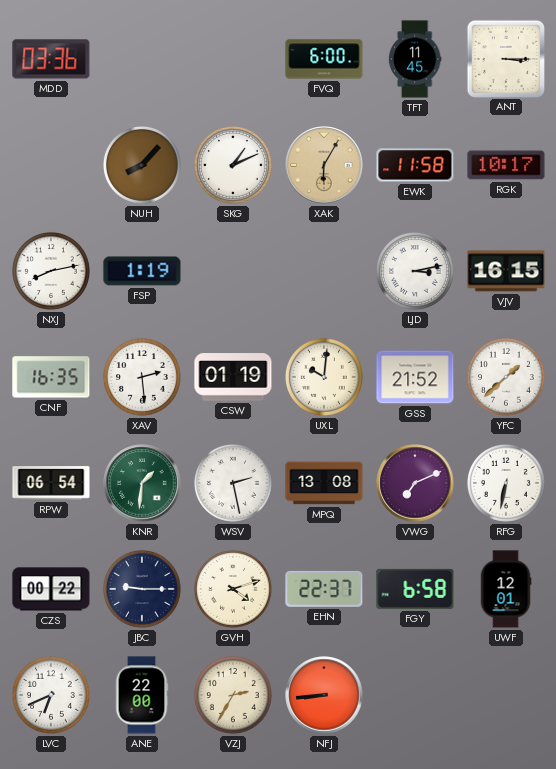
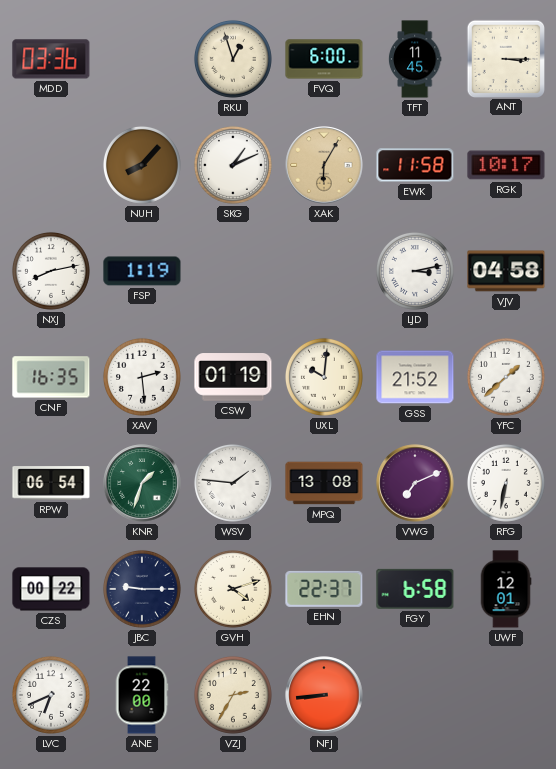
RKU: none -> 12:57 (233, 59)
VJV: 16:15 -> 04:58 (506, 271)
KNR: 1:31 -> 1:33 (142, 483)
WSV: 2:28 -> 1:46 (233, 483)
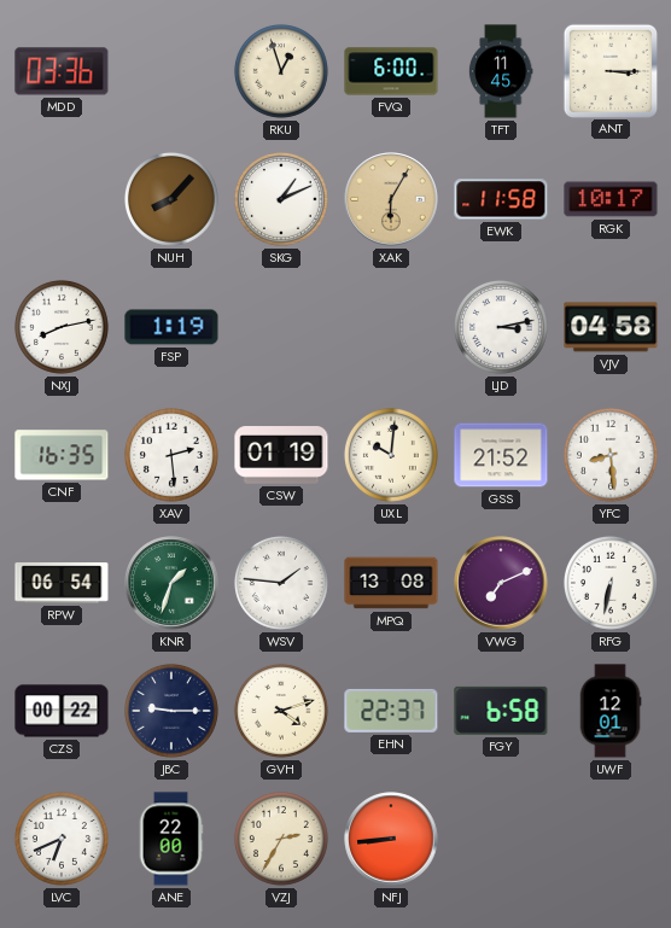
YFC: 1:38 -> 8:29 (611, 455)
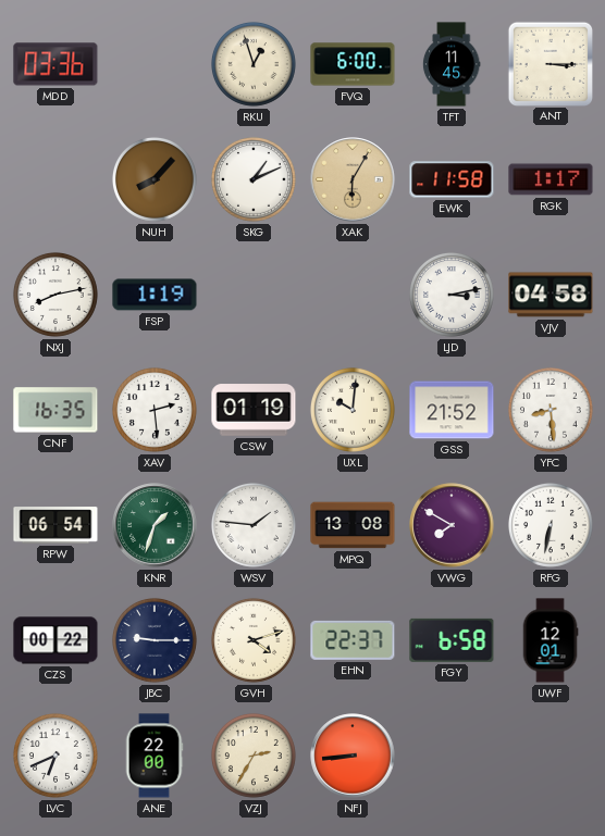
RGK: 10:17 -> 1:17 (551, 179)
VWG: 7:11 -> 7:50 (452, 525)
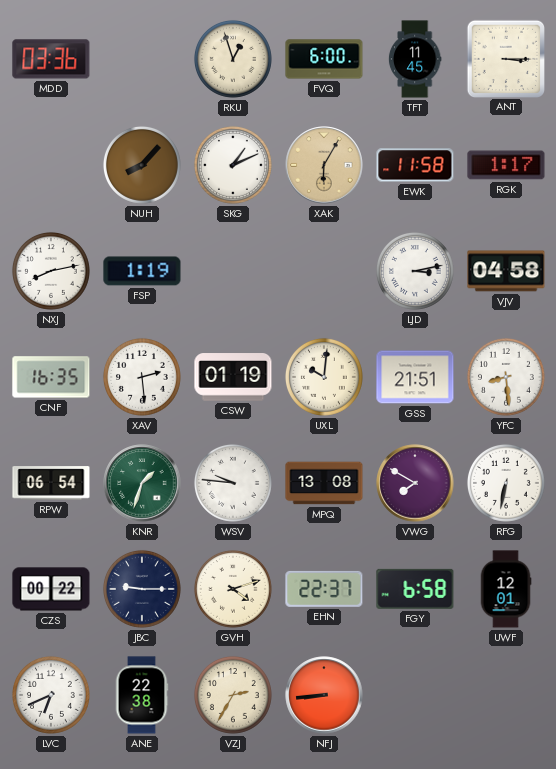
GSS: 21:52 -> 21:51 (415, 377)
WSV: 1:46 -> 9:46 (233, 483)
ANE: 22:00 -> 22:38 (142, 695)
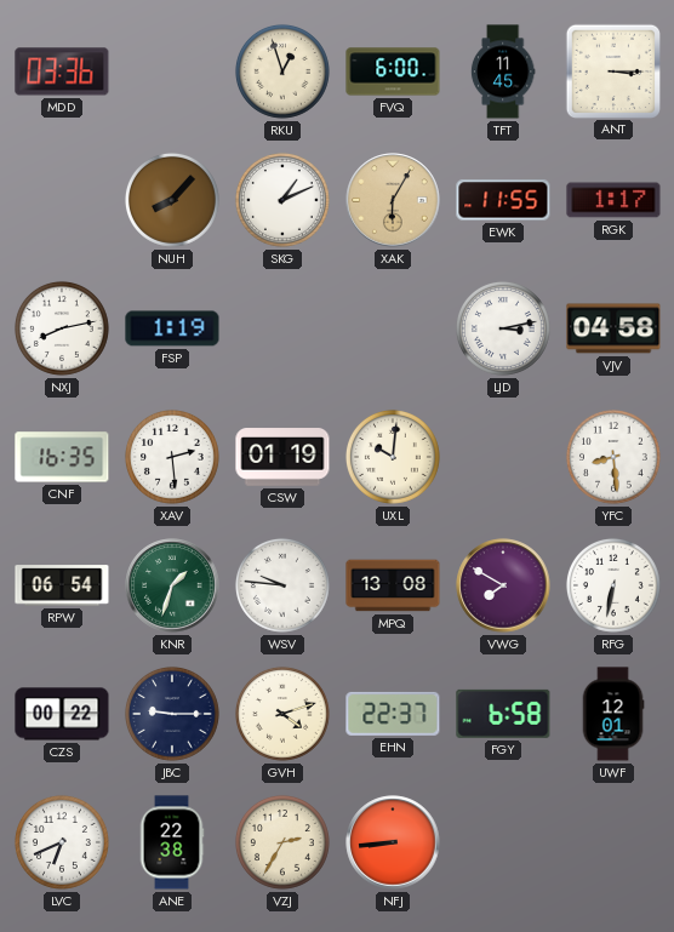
EWK: 11:58 -> 11:55 (503, 200)
GSS: 21:51 -> none (415, 377)
